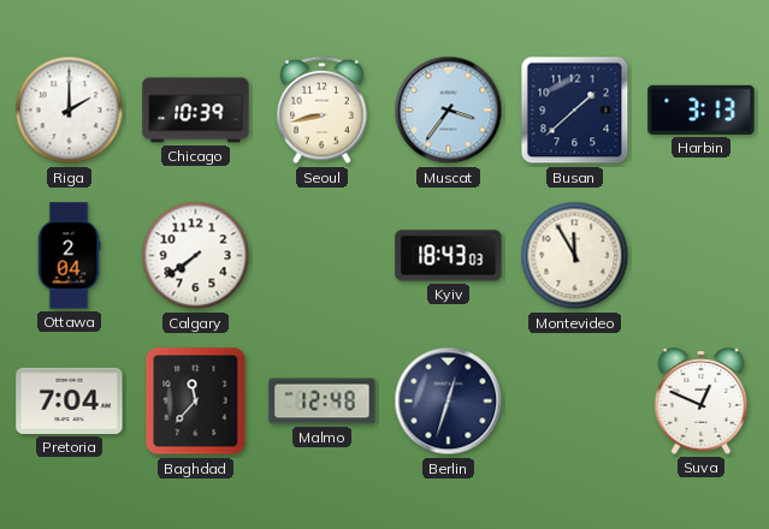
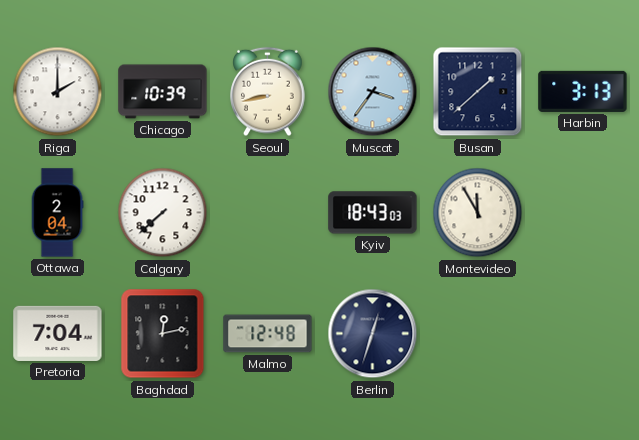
Calgary: 7:39 -> 7:38 (163, 213)
Baghdad: 11:37 -> 12:13 (163, 334)
Suva: 12:49 -> none (702, 400)
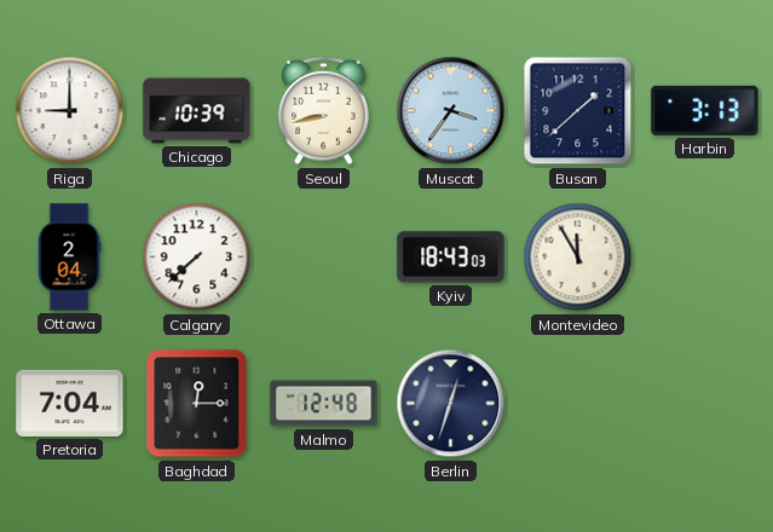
Riga: 2:00 -> 9:00 (70, 111)
Baghdad: 12:13 -> 12:15 (197, 404)
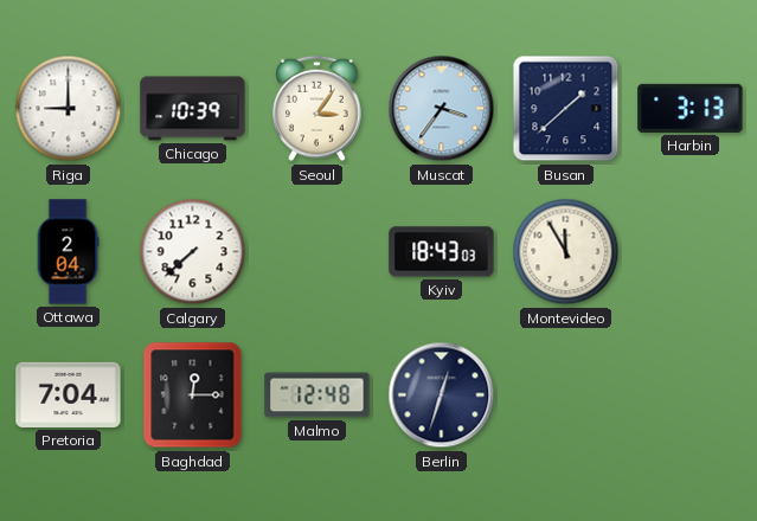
Seoul: 8:43 -> 3:06 (317, 109)
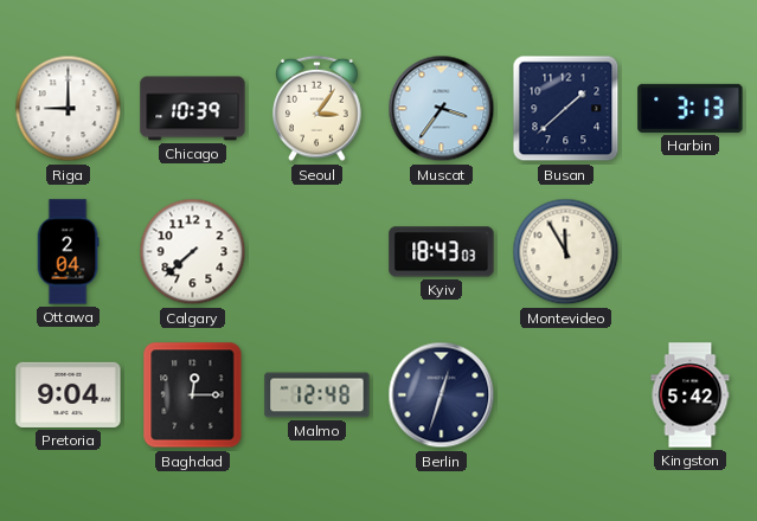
Pretoria: 7:04 -> 9:04 (69, 394)
Kingston: none -> 5:42 (691, 395)
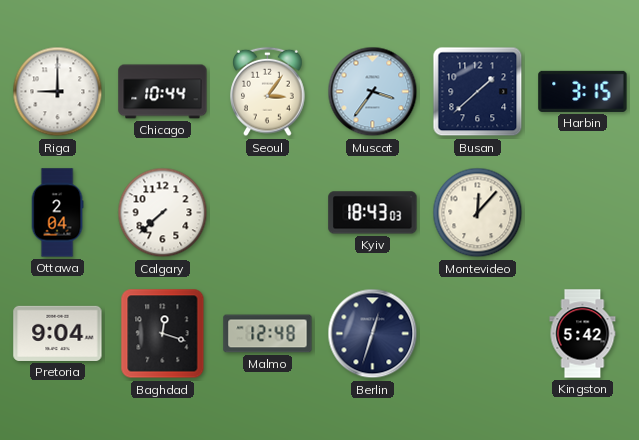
Chicago: 10:39 -> 10:44 (163, 92)
Harbin: 3:13 -> 3:15 (583, 91)
Montevideo: 11:55 -> 12:07 (478, 213)
Baghdad: 12:15 -> 12:18 (163, 334)
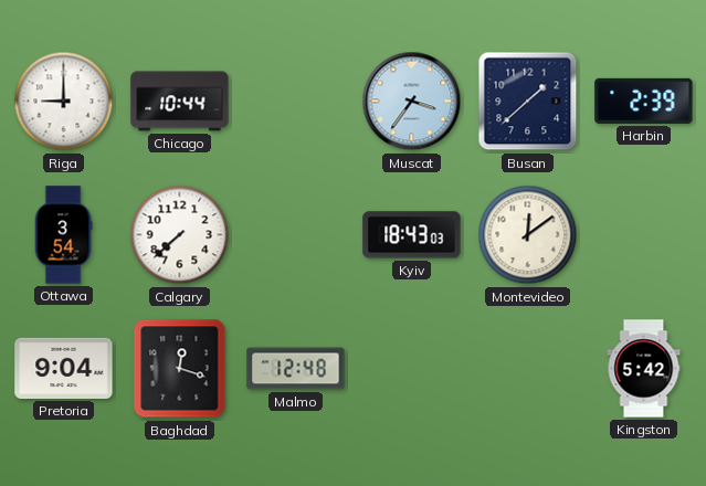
Seoul: 3:06 -> none (268, 92)
Harbin: 3:15 -> 2:39 (644, 101)
Ottawa: 2:04 -> 3:54 (63, 235)
Montevideo: 12:07 -> 12:09 (528, 235)
Berlin: 12:33 -> none (373, 334)
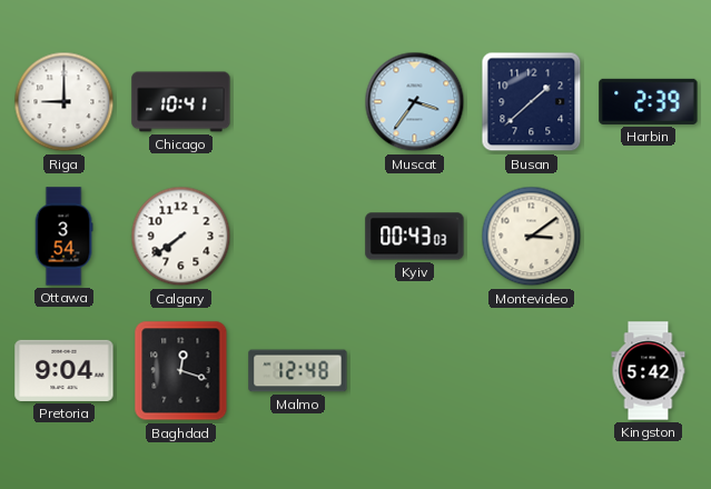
Chicago: 10:44 -> 10:41 (181, 102)
Calgary: 7:38 -> 7:39 (181, 237)
Kyiv: 18:43 -> 00:43 (415, 237)
Montevideo: 12:09 -> 3:09 (532, 237)
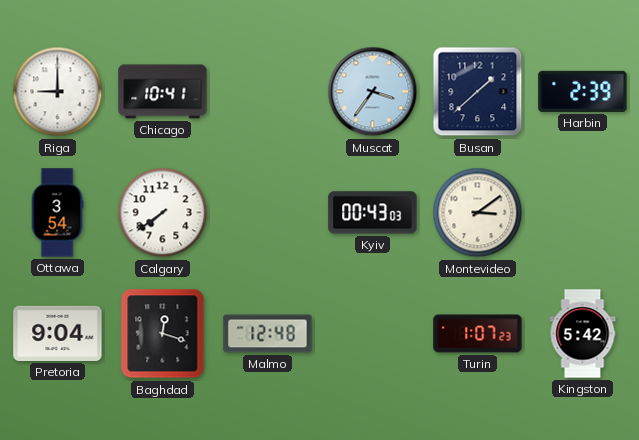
Turin: none -> 1:07 (478, 334)
